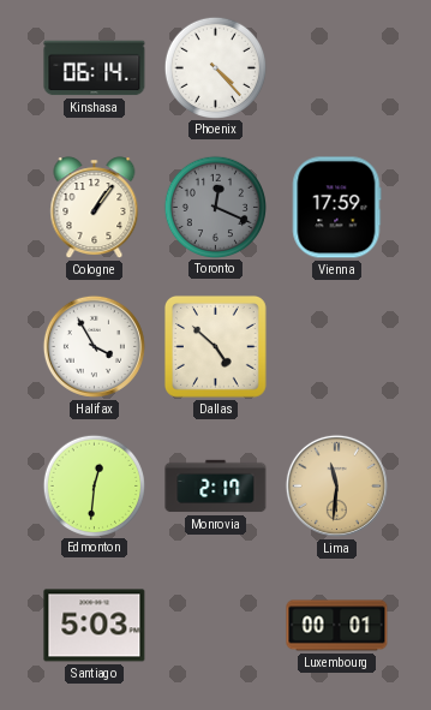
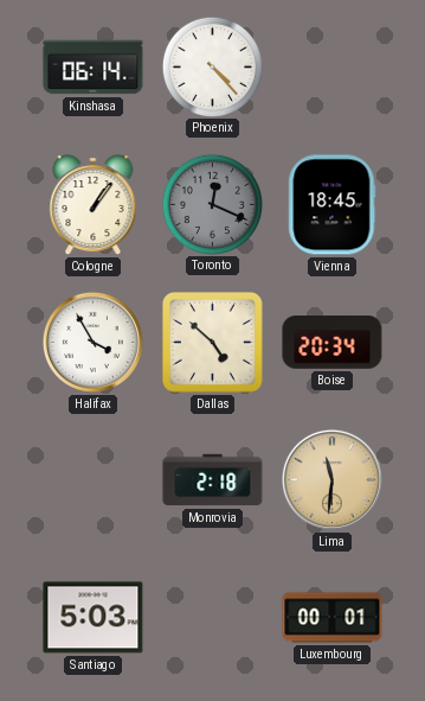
Vienna: 17:59 -> 18:45 (331, 205)
Boise: none -> 20:34 (333, 343)
Edmonton: 12:31 -> none (94, 485)
Monrovia: 2:17 -> 2:18 (213, 480)
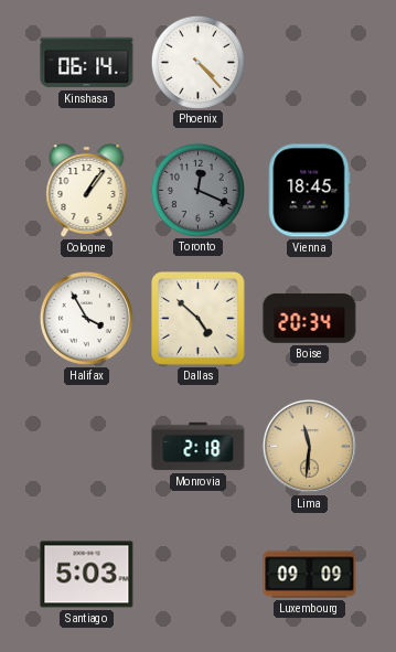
Luxembourg: 00:01 -> 09:09 (310, 575)
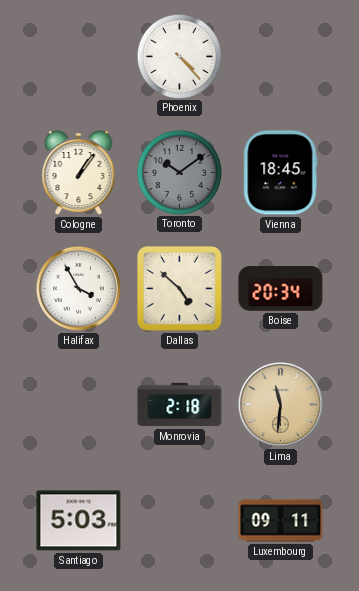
Kinshasa: 06:14 -> none (87, 63)
Toronto: 12:19 -> 10:09 (179, 172)
Luxembourg: 09:09 -> 09:11 (281, 521)
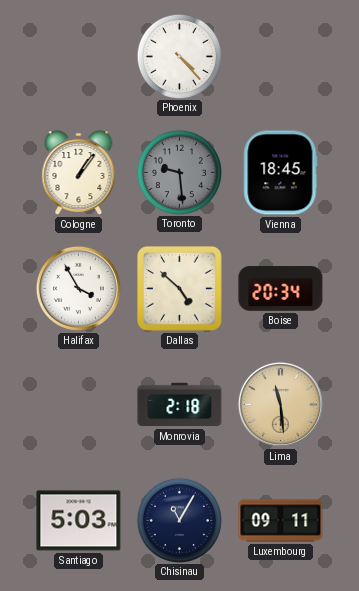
Toronto: 10:09 -> 9:29 (179, 172)
Lima: 11:31 -> 11:29 (280, 404)
Chisinau: none -> 11:05 (179, 520)
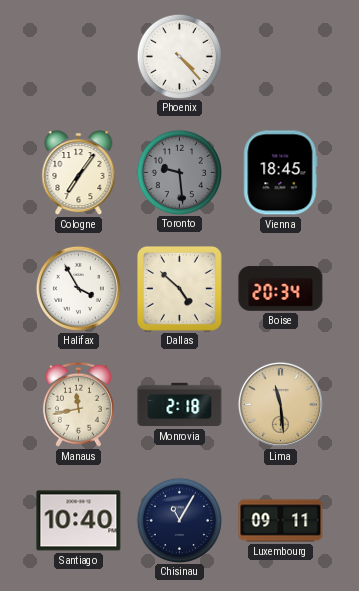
Cologne: 1:06 -> 7:06 (79, 173)
Manaus: none -> 11:43 (78, 404)
Santiago: 5:03 -> 10:40 (79, 521)
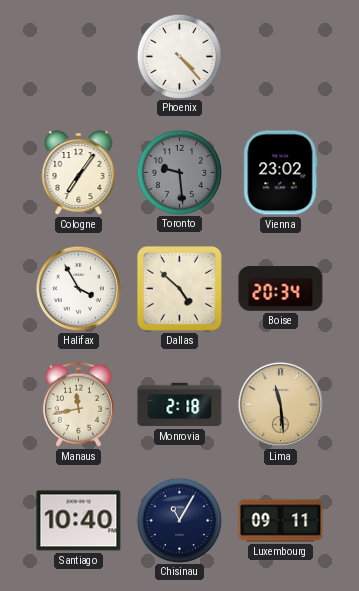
Vienna: 18:45 -> 23:02 (280, 173)
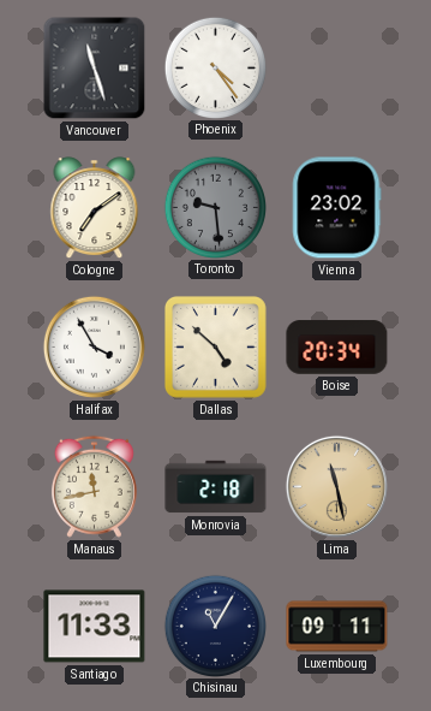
Vancouver: none -> 11:27 (95, 69)
Phoenix: 4:23 -> 4:24 (215, 67)
Cologne: 7:06 -> 7:09 (95, 208)
Lima: 11:29 -> 11:28 (336, 486)
Santiago: 10:40 -> 11:33 (95, 627)
